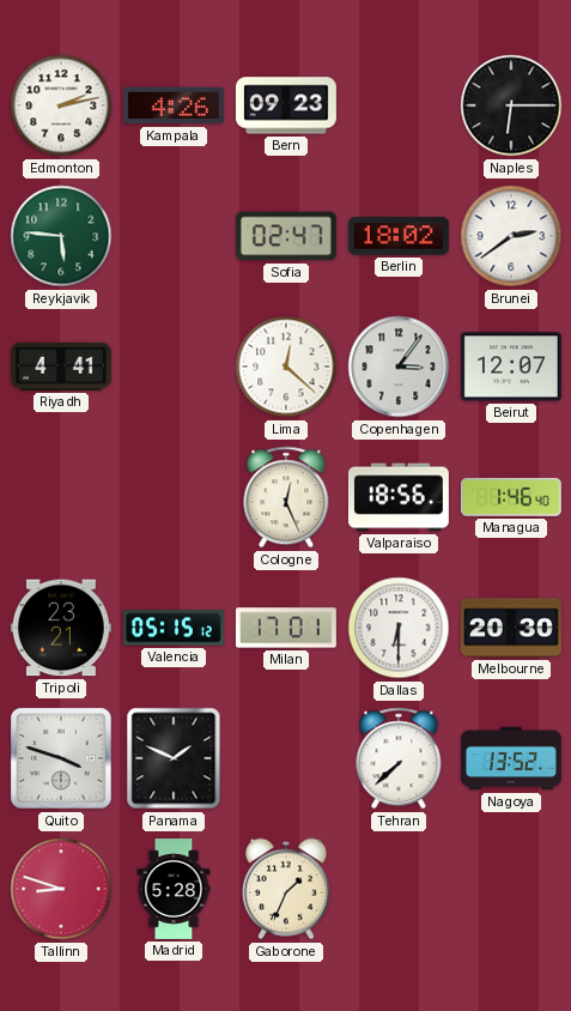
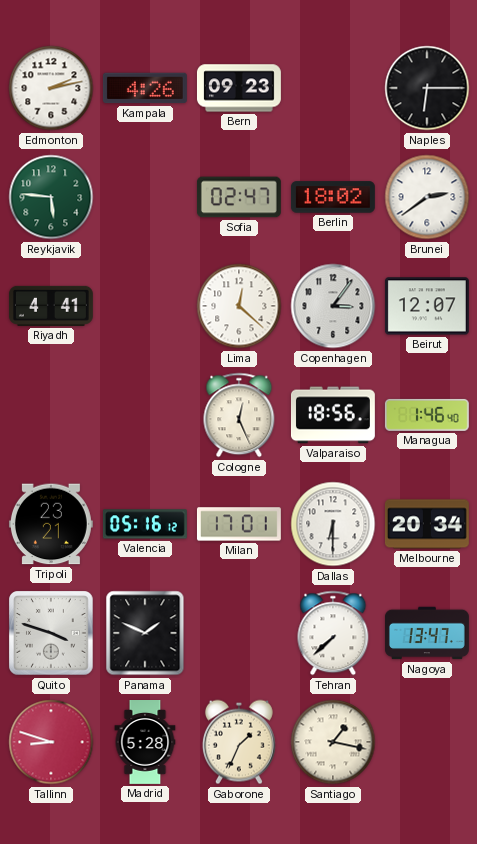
Valencia: 05:15 -> 05:16 (145, 524)
Melbourne: 20:30 -> 20:34 (427, 524)
Nagoya: 13:52 -> 13:47 (427, 633)
Santiago: none -> 1:17 (333, 742)
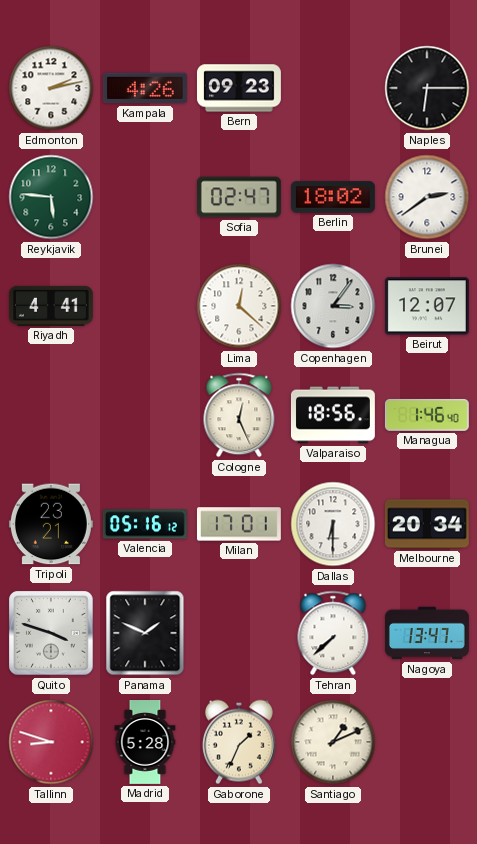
Santiago: 1:17 -> 1:11 (333, 742)
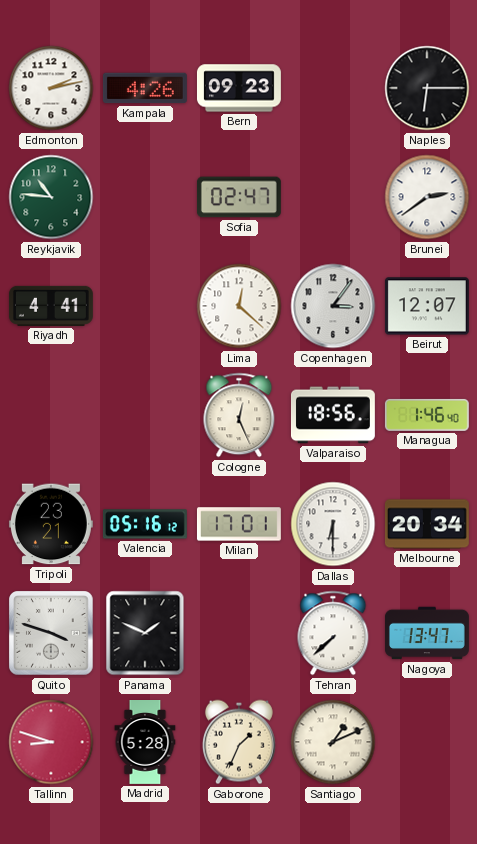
Reykjavik: 5:46 -> 10:46 (51, 197)
Berlin: 18:02 -> none (333, 197)
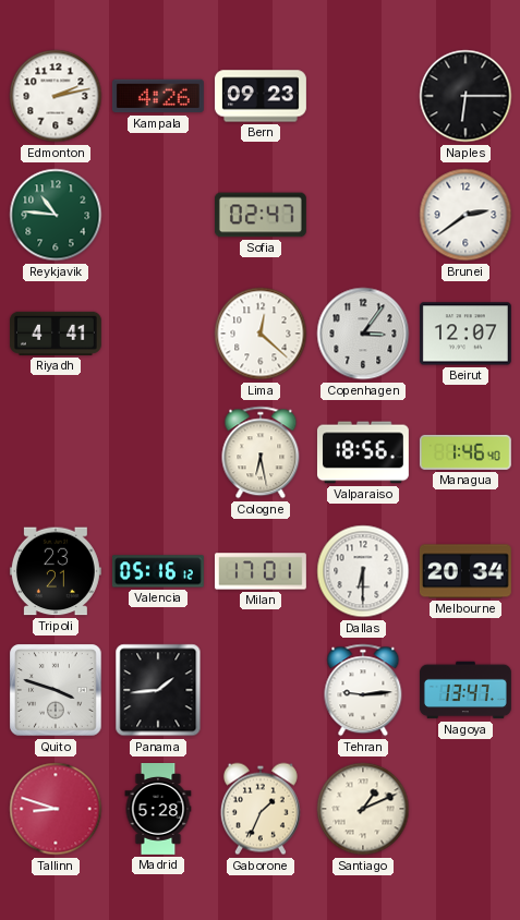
Cologne: 12:26 -> 6:28 (261, 452)
Panama: 1:49 -> 1:44 (158, 690)
Tehran: 7:38 -> 9:14 (363, 690)
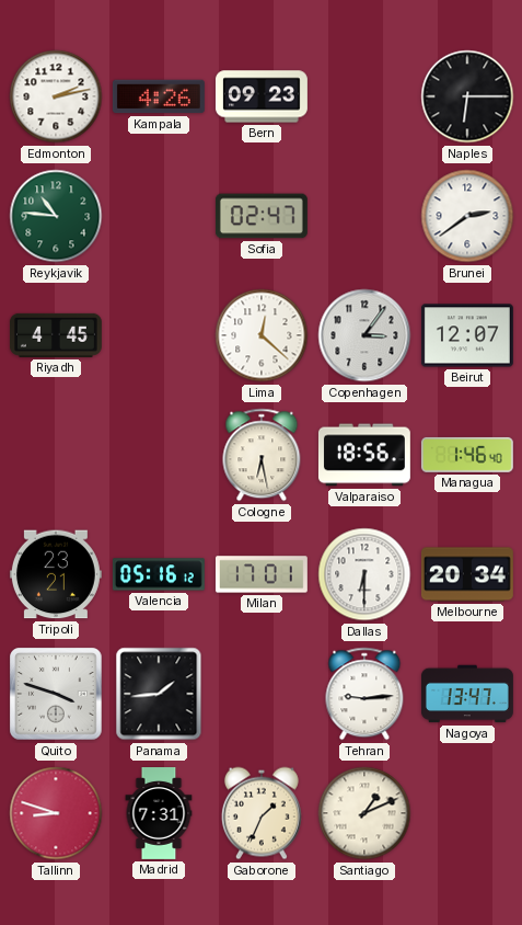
Riyadh: 4:41 -> 4:45 (56, 335)
Madrid: 5:28 -> 7:31 (159, 814)
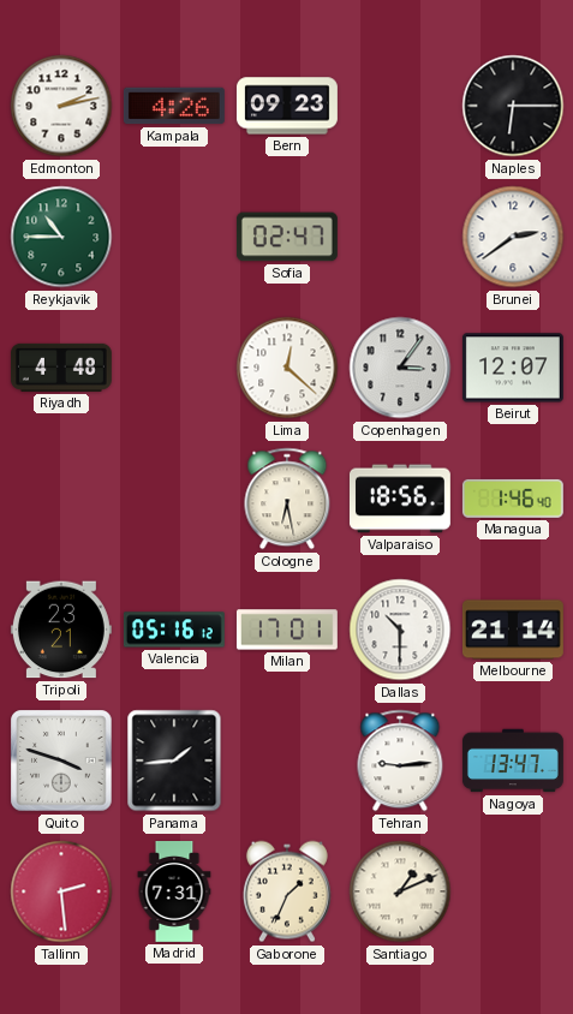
Reykjavik: 10:46 -> 10:45 (61, 237)
Riyadh: 4:45 -> 4:48 (61, 368)
Dallas: 6:30 -> 10:30 (400, 630)
Melbourne: 20:34 -> 21:14 (513, 630)
Tallinn: 8:48 -> 2:29 (61, 891)
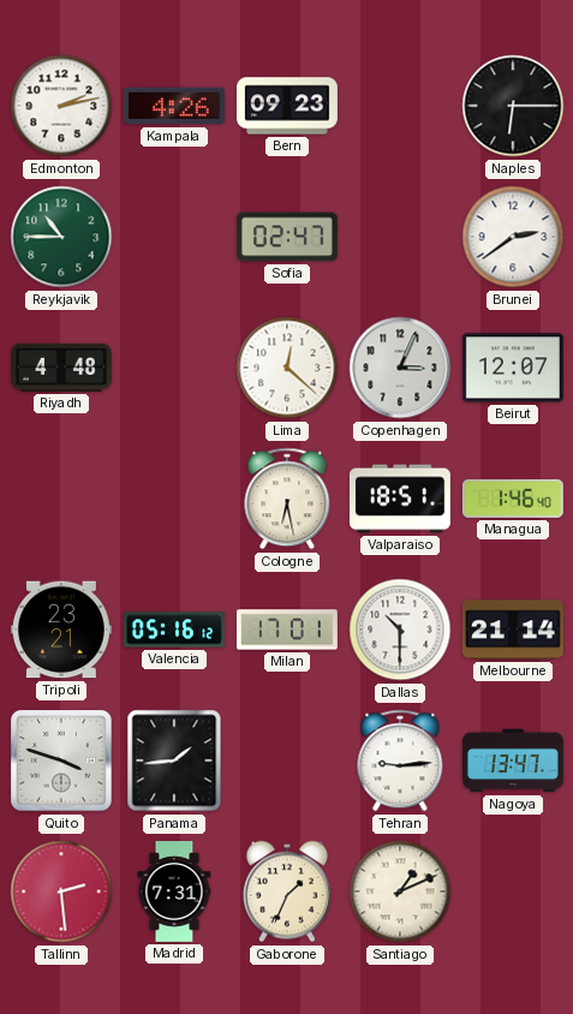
Copenhagen: 3:06 -> 3:04 (400, 368)
Valparaiso: 18:56 -> 18:51 (400, 499)
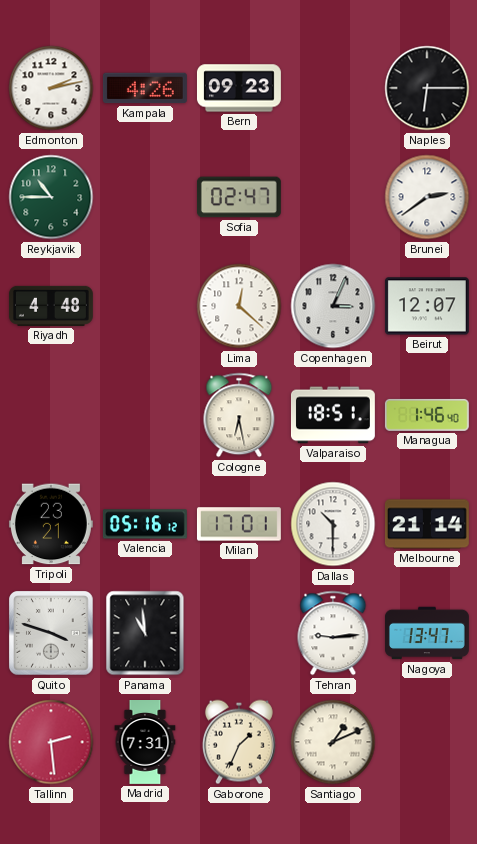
Panama: 1:44 -> 10:59 (145, 633)
